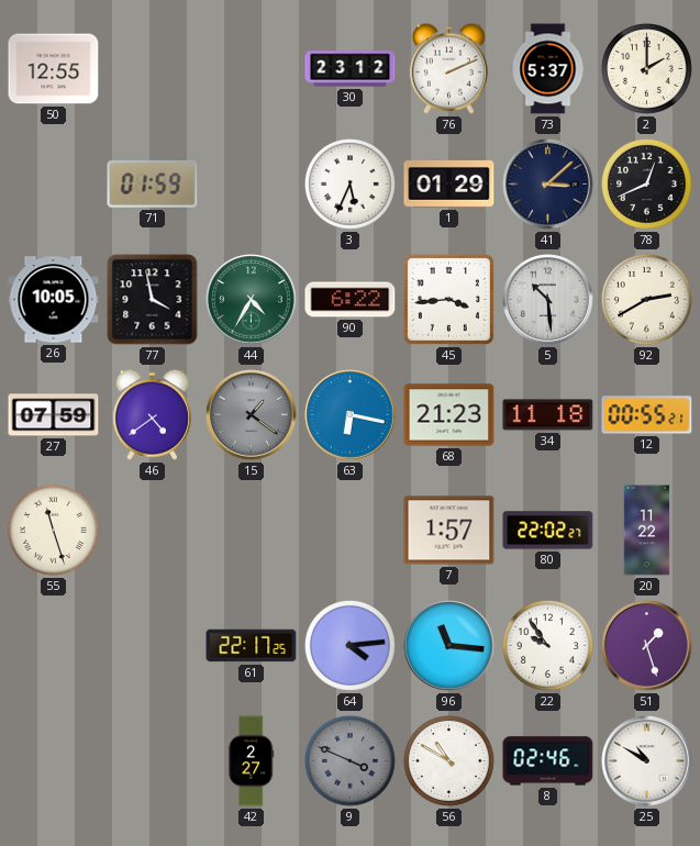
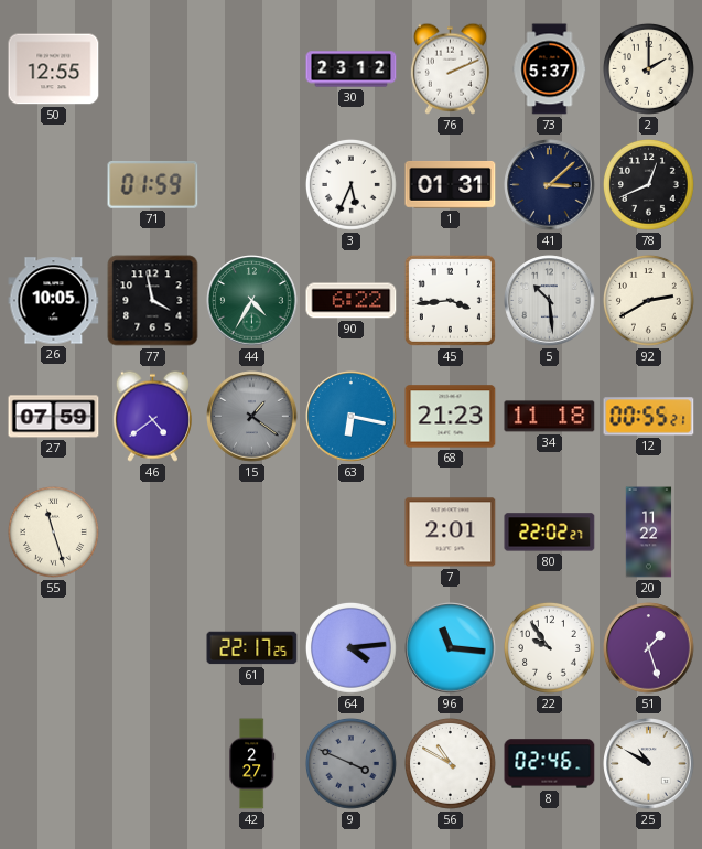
1: 01:29 -> 01:31 (451, 185)
7: 1:57 -> 2:01 (451, 533)
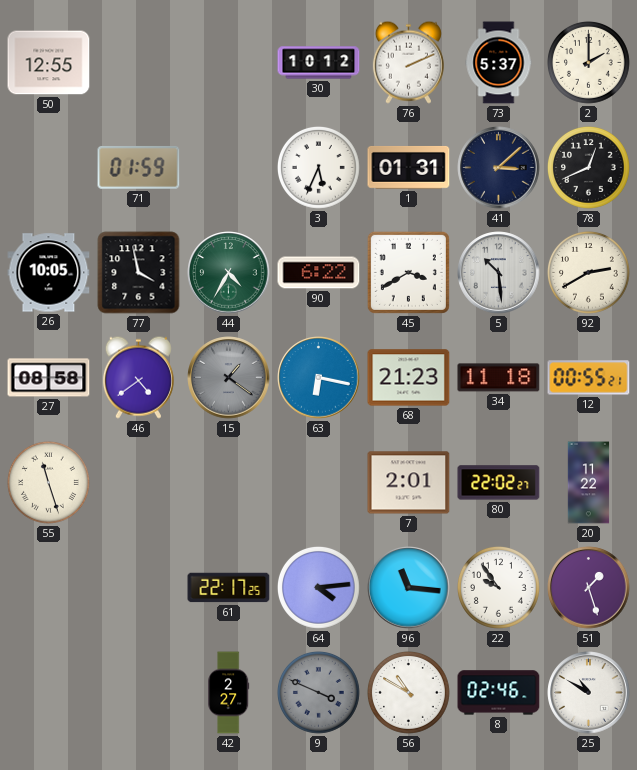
30: 23:12 -> 10:12 (319, 63)
45: 3:44 -> 3:40 (408, 272)
27: 07:59 -> 08:58 (49, 378)
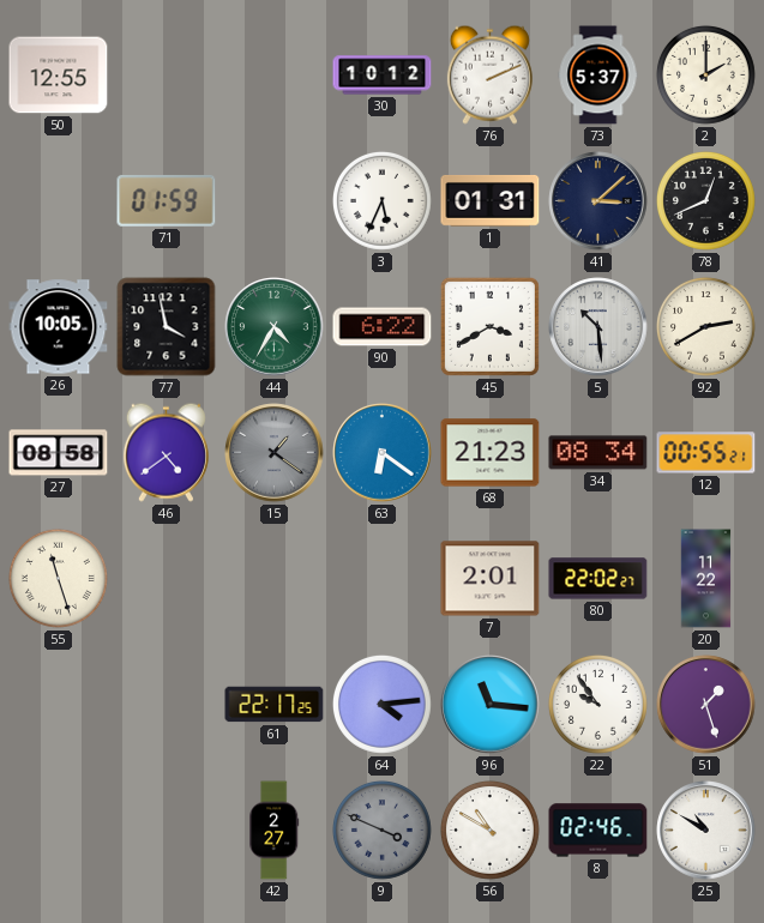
63: 6:17 -> 6:21 (383, 453)
34: 11:18 -> 08:34 (598, 453)
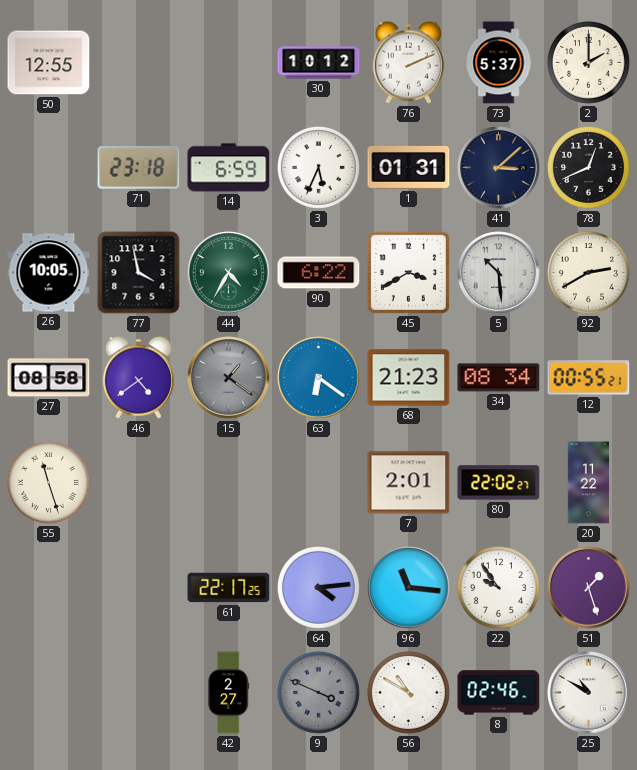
71: 01:59 -> 23:18 (139, 167)
14: none -> 6:59 (229, 168)
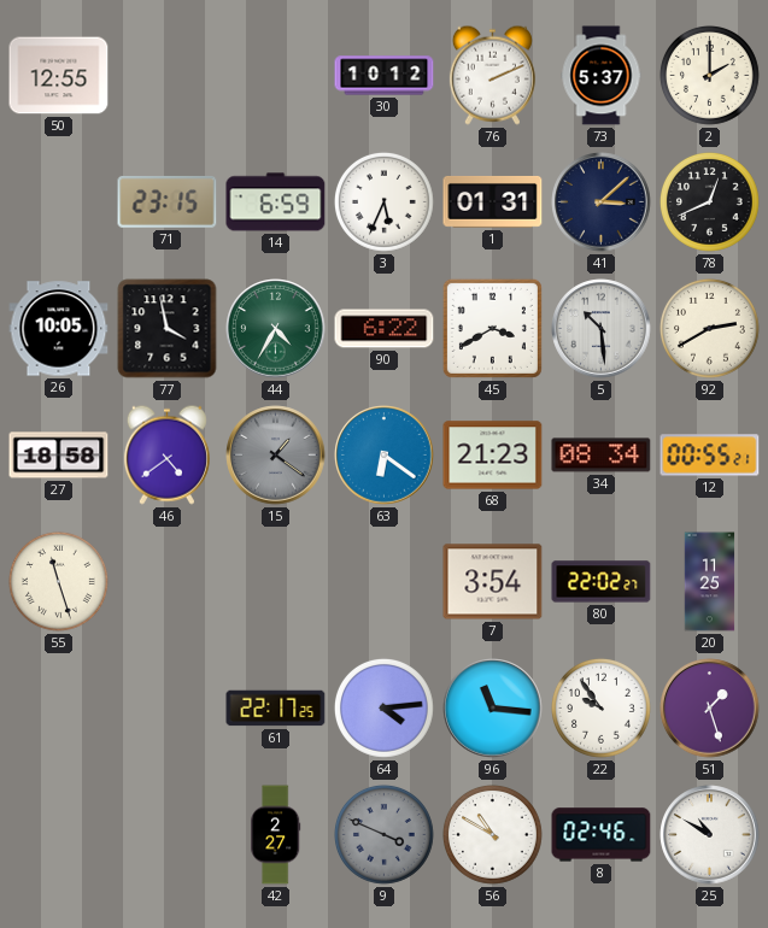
71: 23:18 -> 23:15 (168, 201)
27: 08:58 -> 18:58 (59, 456)
7: 2:01 -> 3:54 (493, 582)
20: 11:22 -> 11:25 (710, 582)
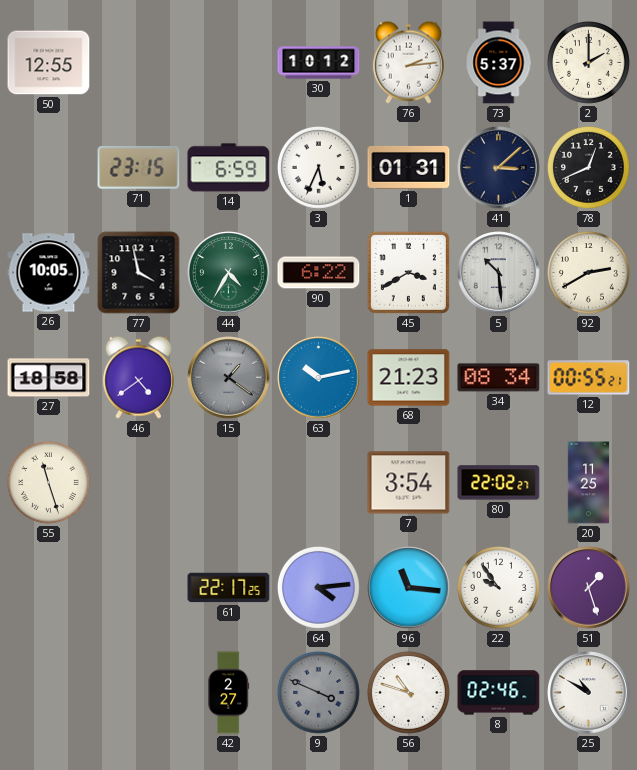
76: 2:11 -> 2:14 (408, 62)
63: 6:21 -> 10:13 (319, 378)
56: 10:50 -> 10:48 (409, 693)
